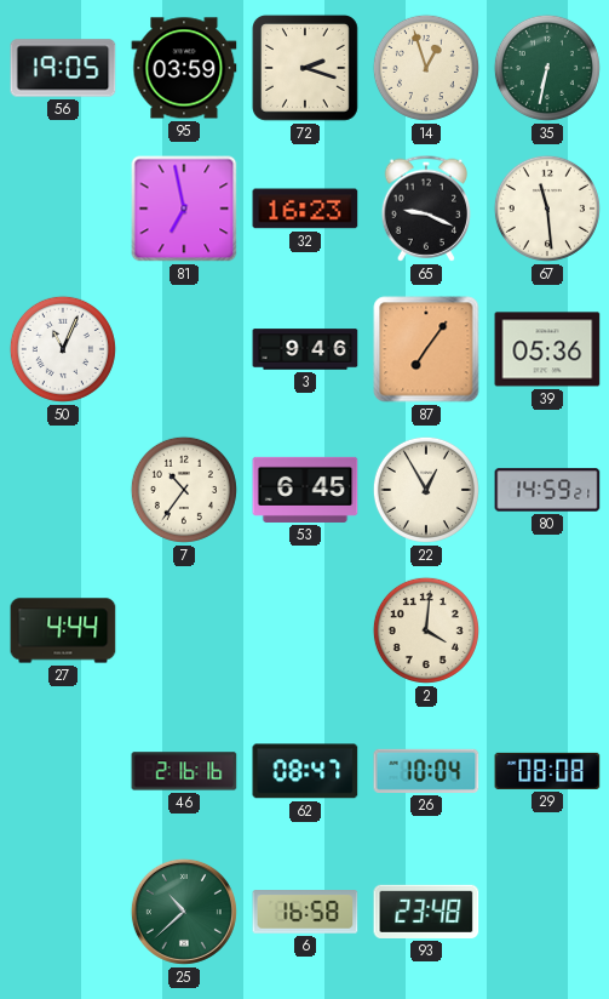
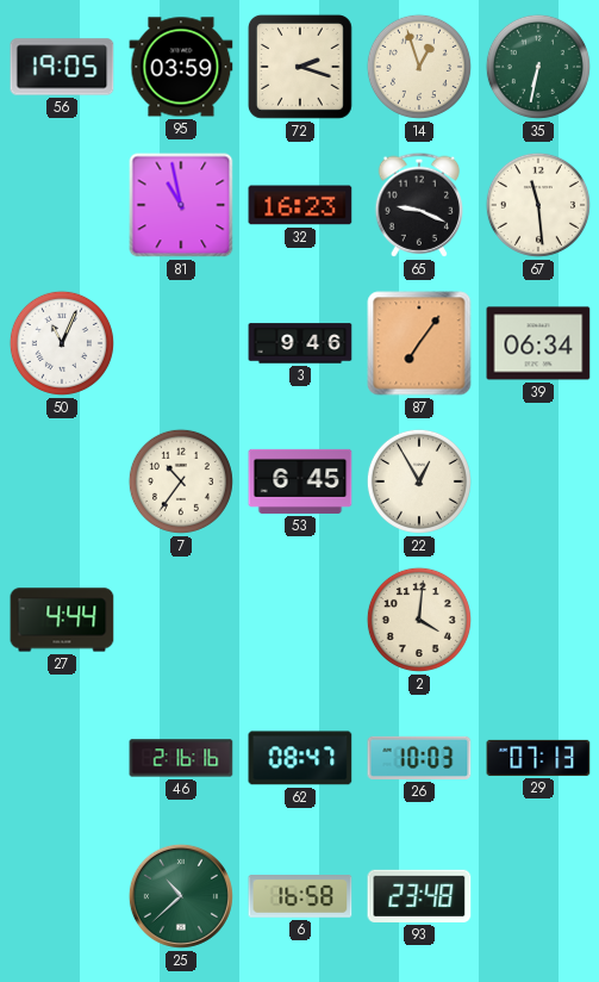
81: 6:58 -> 10:58 (181, 205)
39: 05:36 -> 06:34 (538, 343)
80: 14:59 -> none (547, 490)
26: 10:04 -> 10:03 (419, 758)
29: 08:08 -> 07:13 (538, 758)
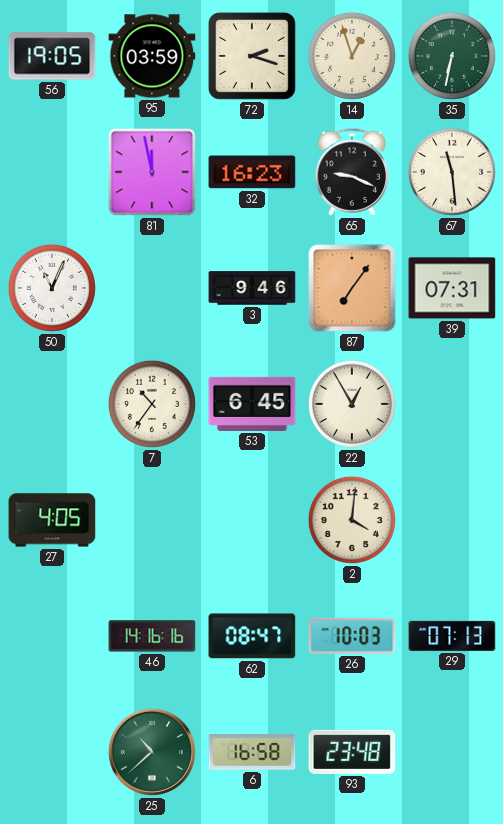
81: 10:58 -> 11:58 (152, 172)
39: 06:34 -> 07:31 (452, 288)
27: 4:44 -> 4:05 (52, 520)
46: 2:16 -> 14:16 (152, 636)
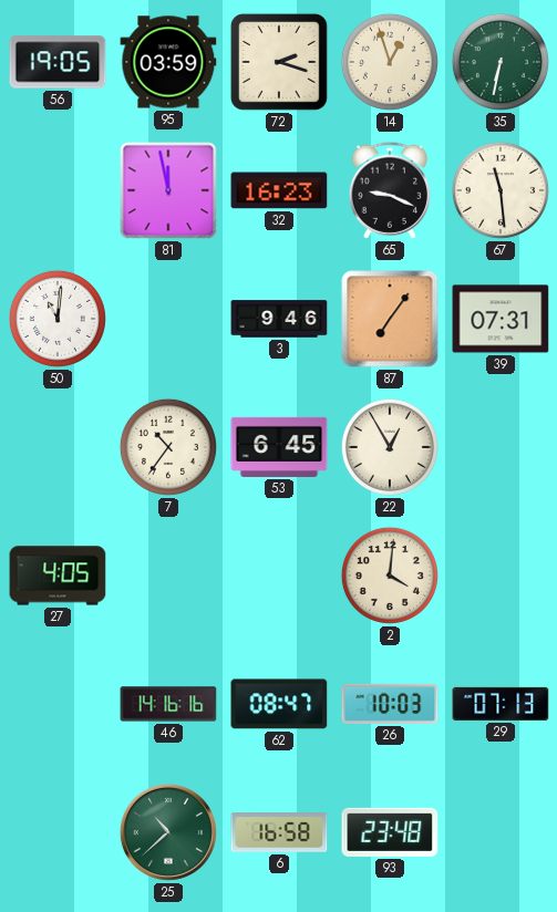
50: 11:04 -> 11:01 (58, 319)
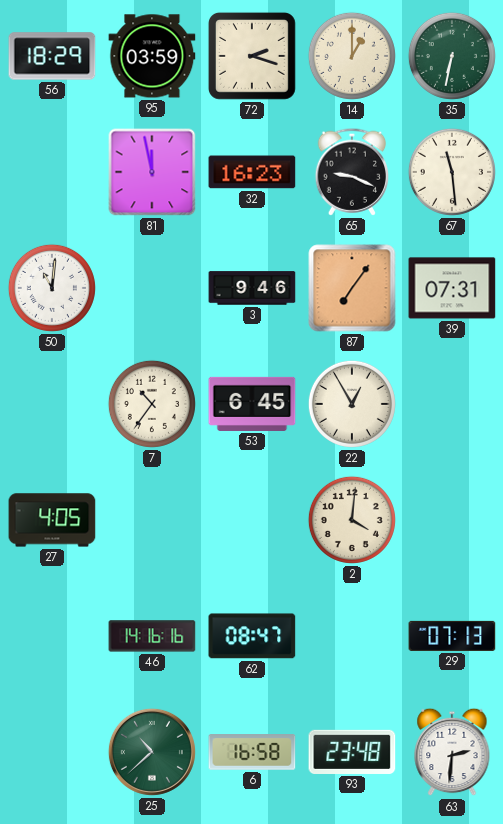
56: 19:05 -> 18:29 (52, 56)
14: 12:57 -> 1:00 (352, 56)
26: 10:03 -> none (390, 704)
63: none -> 2:31 (452, 752)
